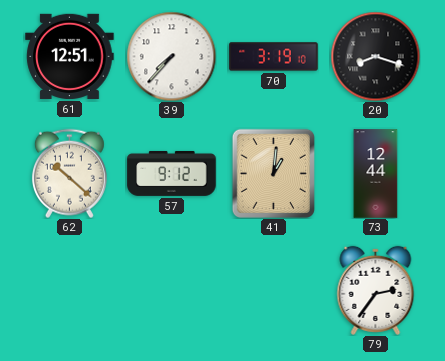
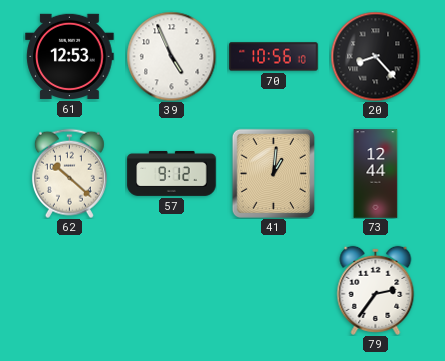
61: 12:51 -> 12:53 (70, 56)
39: 7:37 -> 4:56 (171, 56)
70: 3:19 -> 10:56 (274, 57)
20: 8:18 -> 8:23 (375, 56)
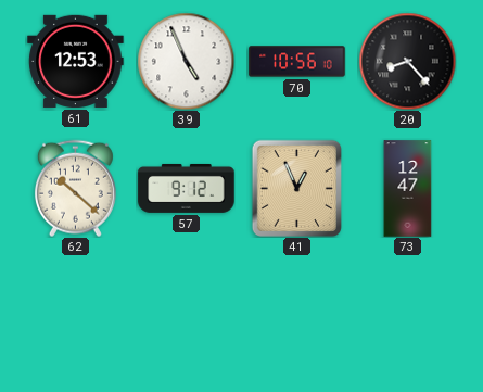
41: 1:01 -> 12:56 (296, 188)
73: 12:44 -> 12:47 (408, 189)
79: 2:36 -> none (376, 290)
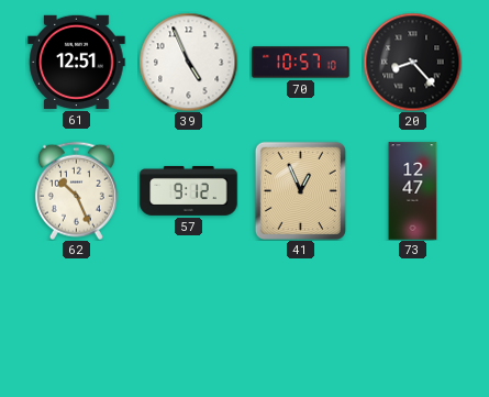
61: 12:53 -> 12:51 (77, 62)
70: 10:56 -> 10:57 (301, 63)
62: 10:22 -> 10:26 (76, 190)
